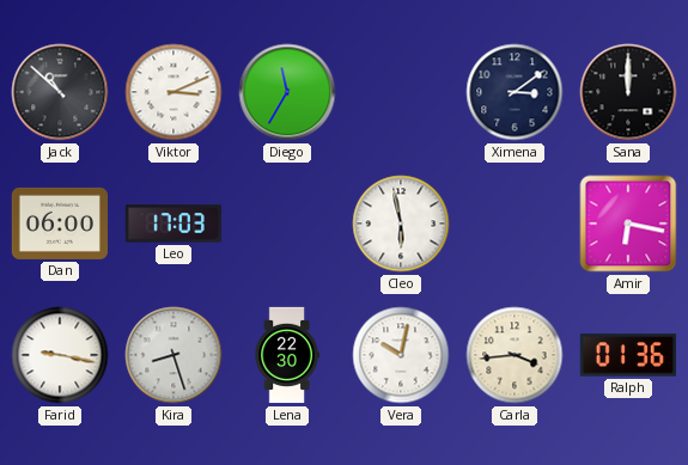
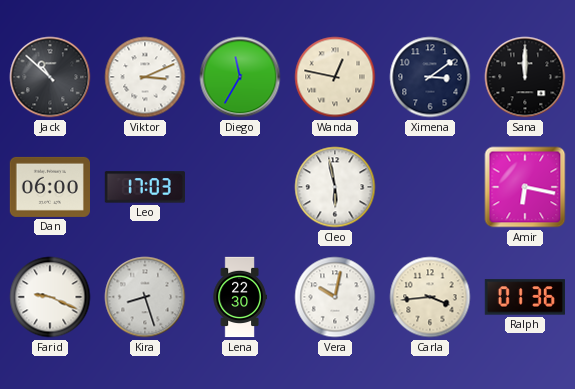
Wanda: none -> 12:47 (335, 77)
Farid: 9:17 -> 9:19 (50, 297)
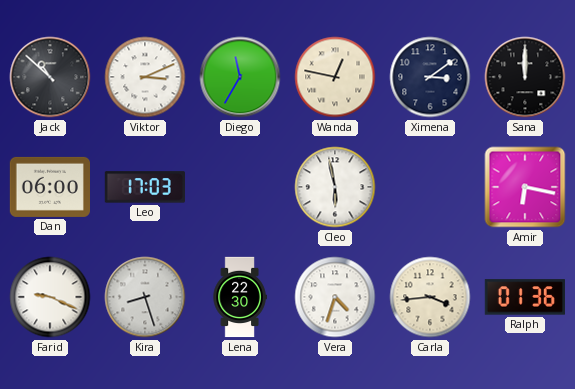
Vera: 10:02 -> 4:33 (335, 297)
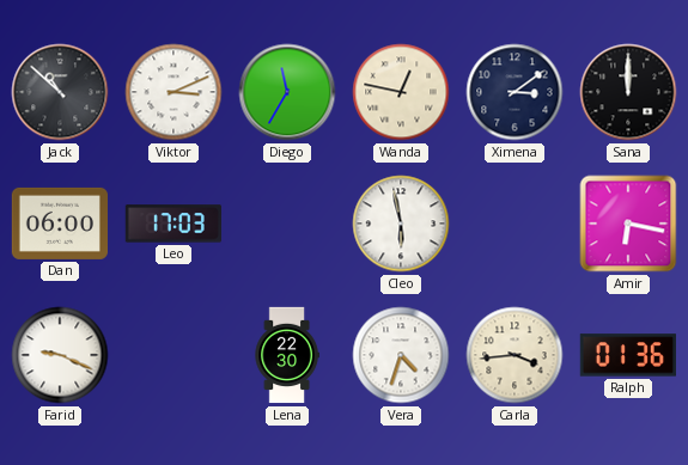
Kira: 8:27 -> none (145, 297)
